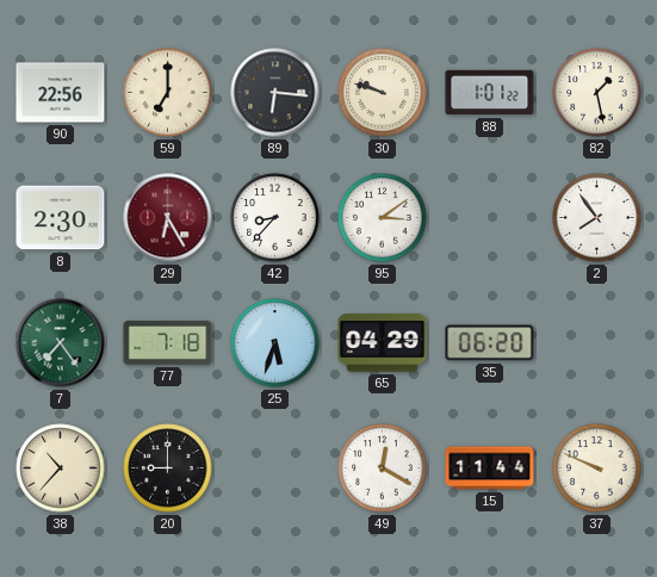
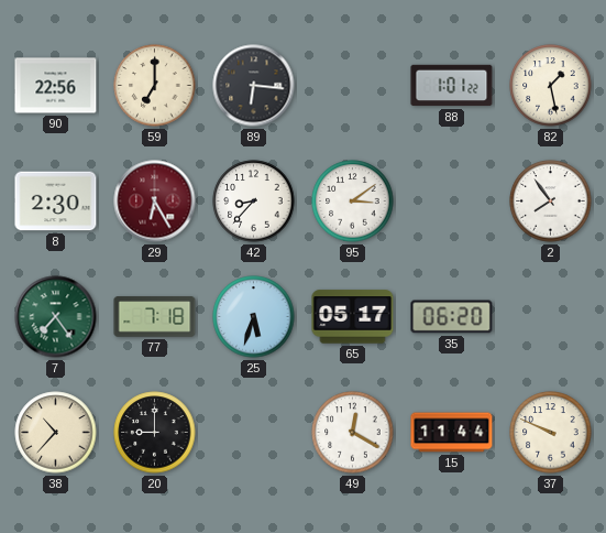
30: 9:48 -> none (383, 93)
65: 04:29 -> 05:17 (353, 317)
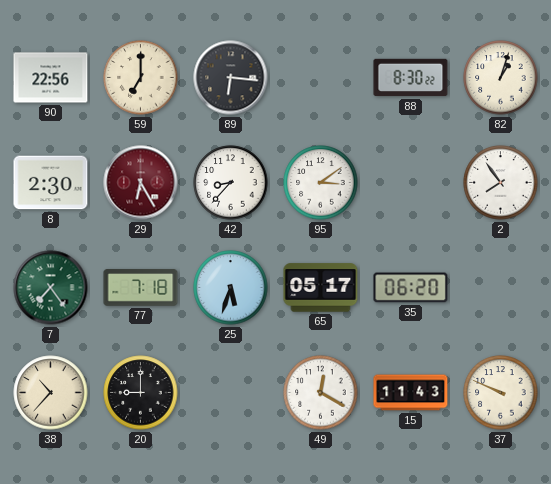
88: 1:01 -> 8:30 (411, 78)
82: 1:28 -> 1:03 (501, 78)
15: 11:44 -> 11:43 (411, 393)
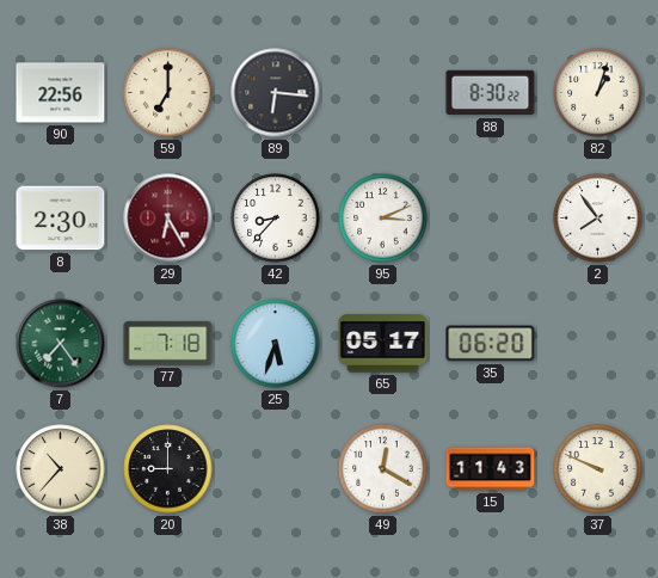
95: 3:09 -> 3:11 (383, 219)
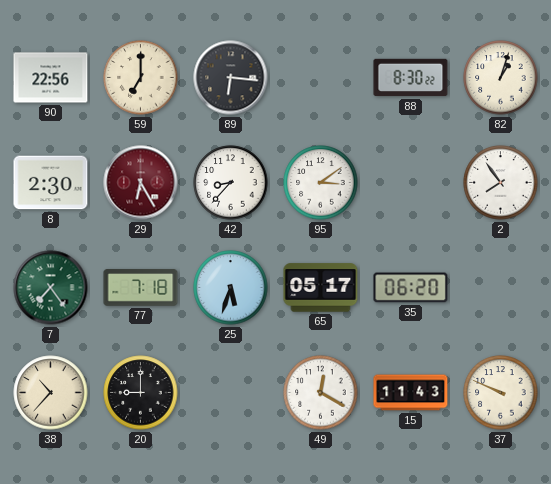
95: 3:11 -> 3:09 (321, 183)
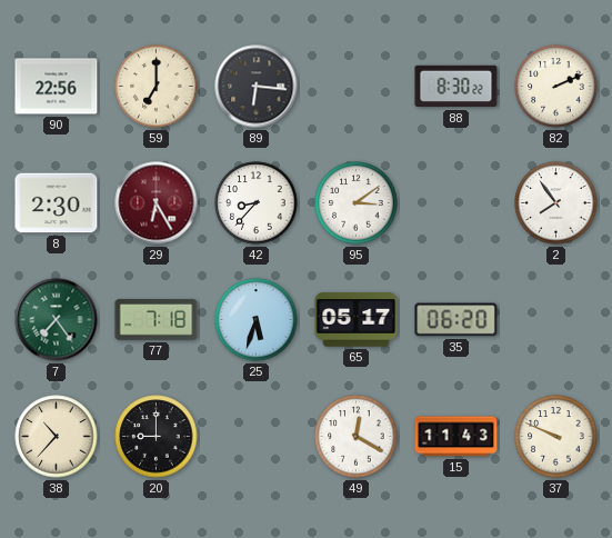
82: 1:03 -> 2:11 (556, 87)
